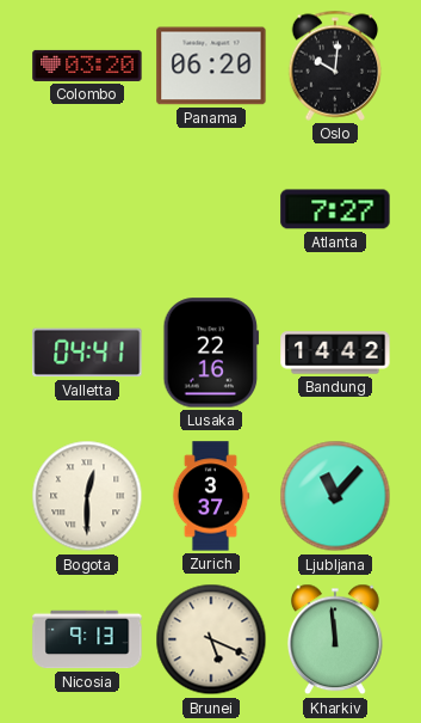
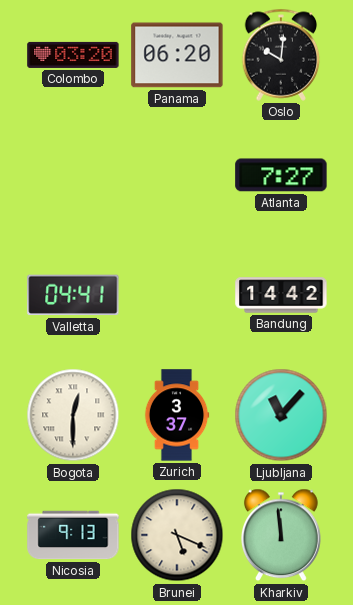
Lusaka: 22:16 -> none (211, 353)
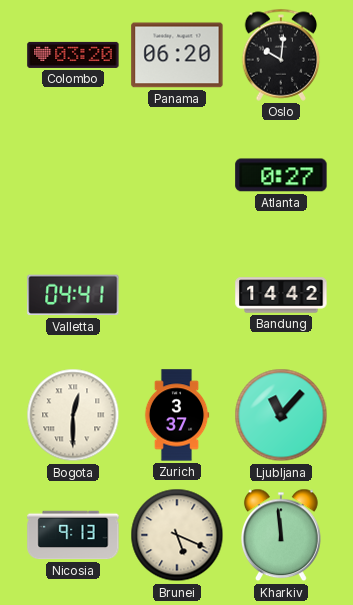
Atlanta: 7:27 -> 0:27 (281, 175)
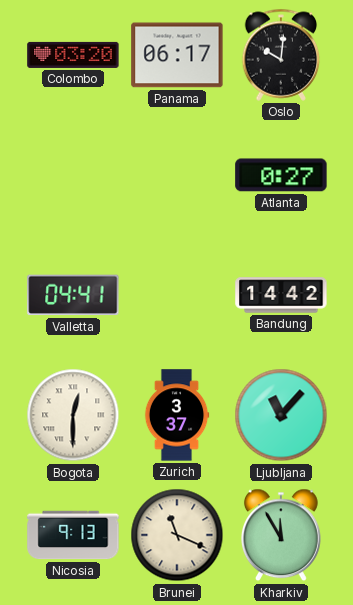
Panama: 06:20 -> 06:17 (177, 55)
Brunei: 5:19 -> 11:19 (177, 535)
Kharkiv: 11:59 -> 11:55 (281, 535)
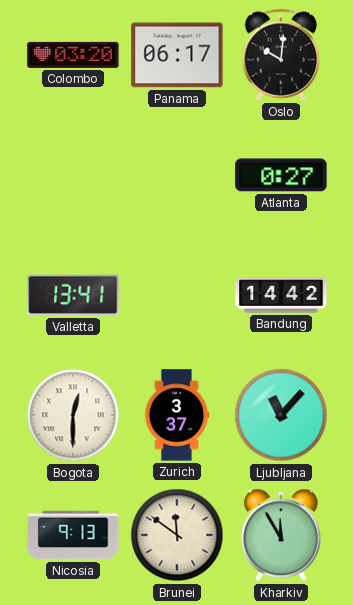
Valletta: 04:41 -> 13:41 (73, 295)
Brunei: 11:19 -> 11:51 (177, 535)
